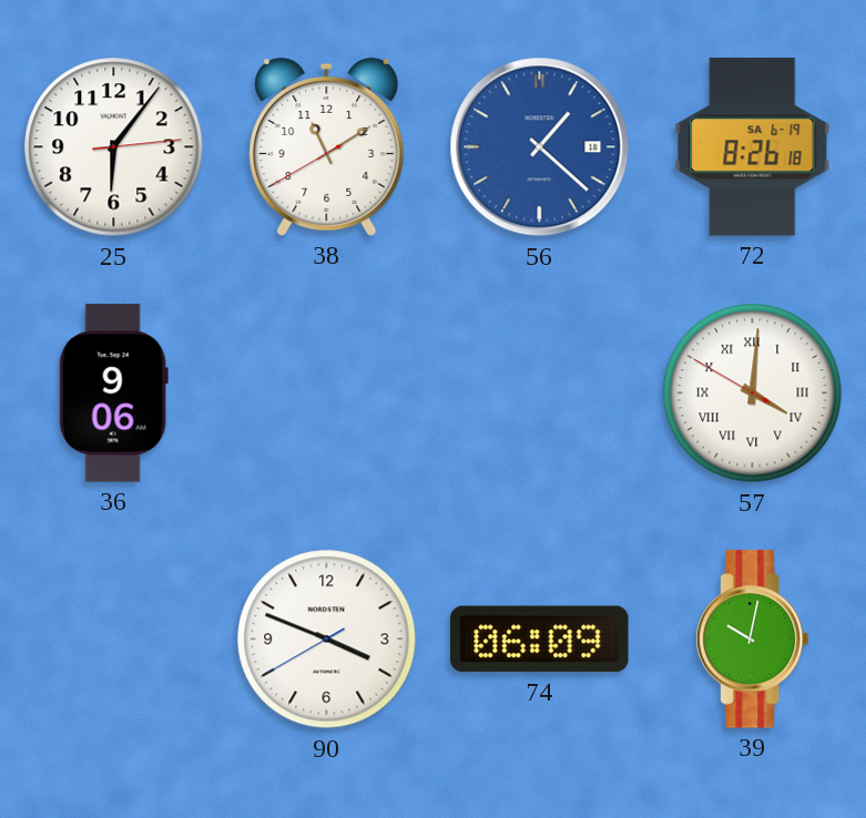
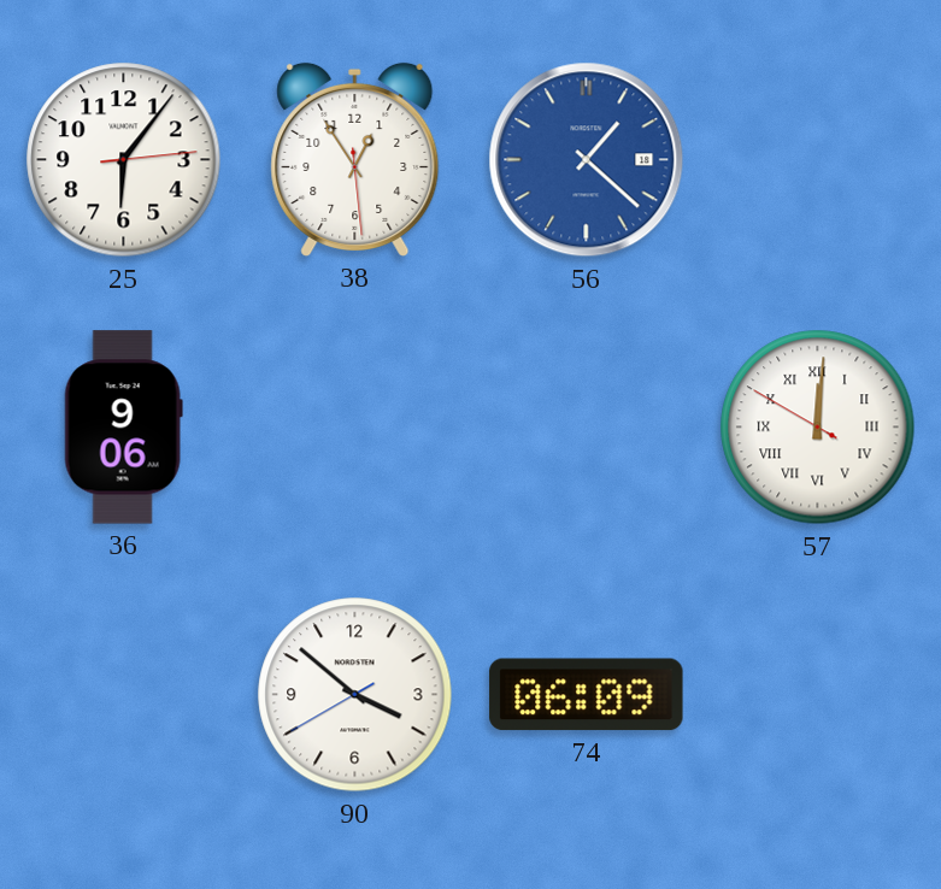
38: 11:09 -> 12:54 (355, 159)
72: 8:26 -> none (753, 147)
57: 4:00 -> 12:00 (818, 428)
90: 3:48 -> 3:51 (355, 695)
39: 10:02 -> none (753, 640)
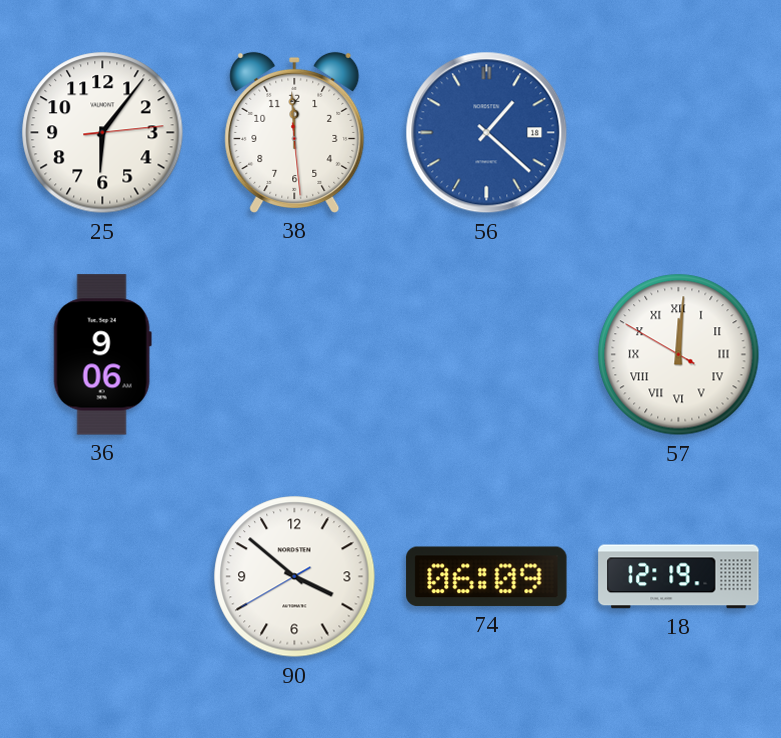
38: 12:54 -> 11:59 (295, 132)
18: none -> 12:19 (679, 577)
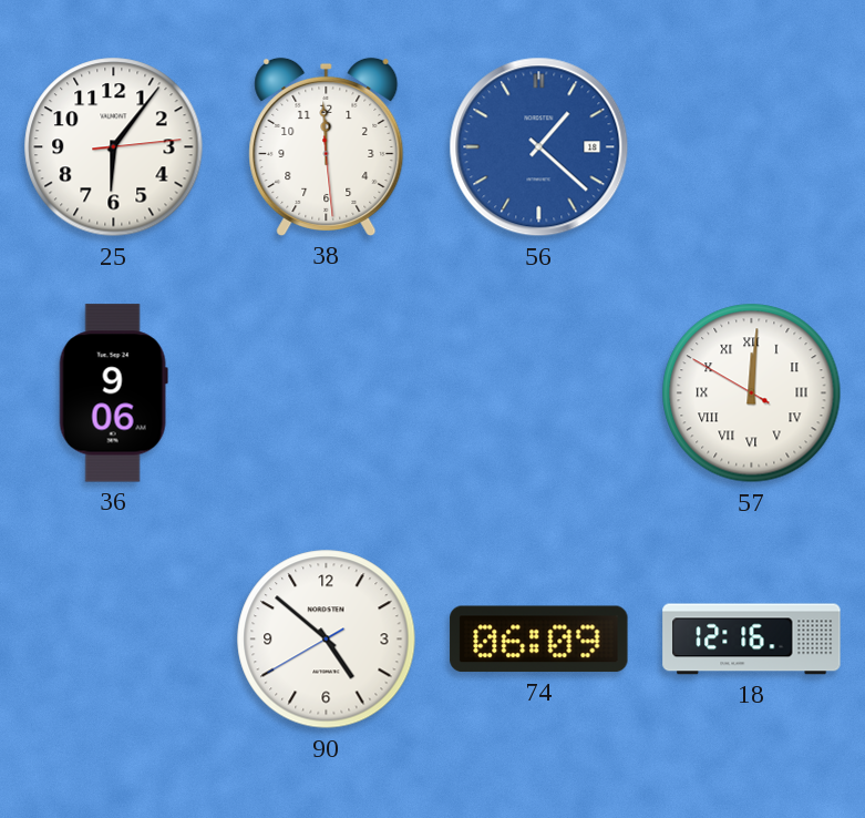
90: 3:51 -> 4:51 (327, 640)
18: 12:19 -> 12:16 (752, 640)
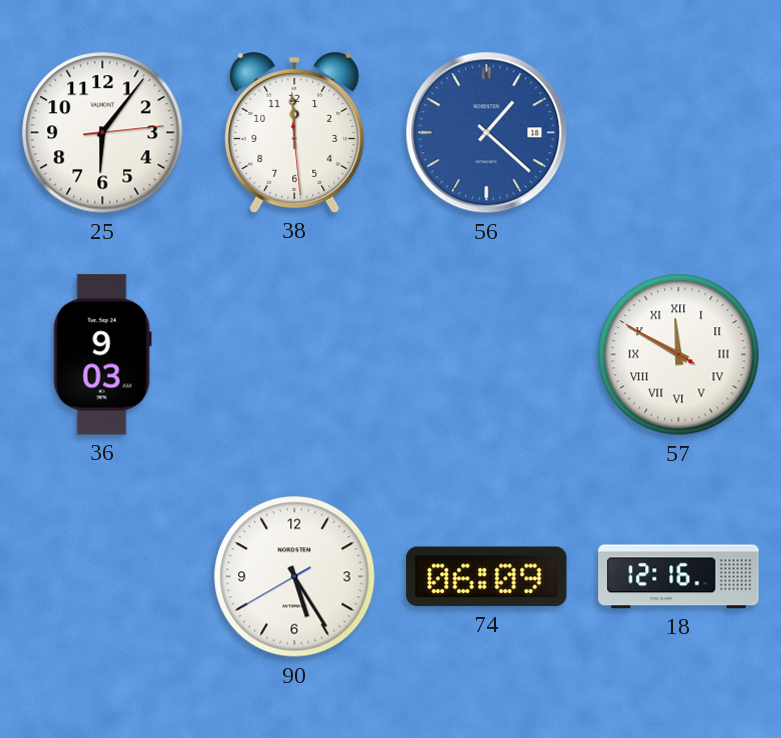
36: 9:06 -> 9:03 (102, 355)
57: 12:00 -> 11:49 (679, 355)
90: 4:51 -> 5:24 (295, 577)
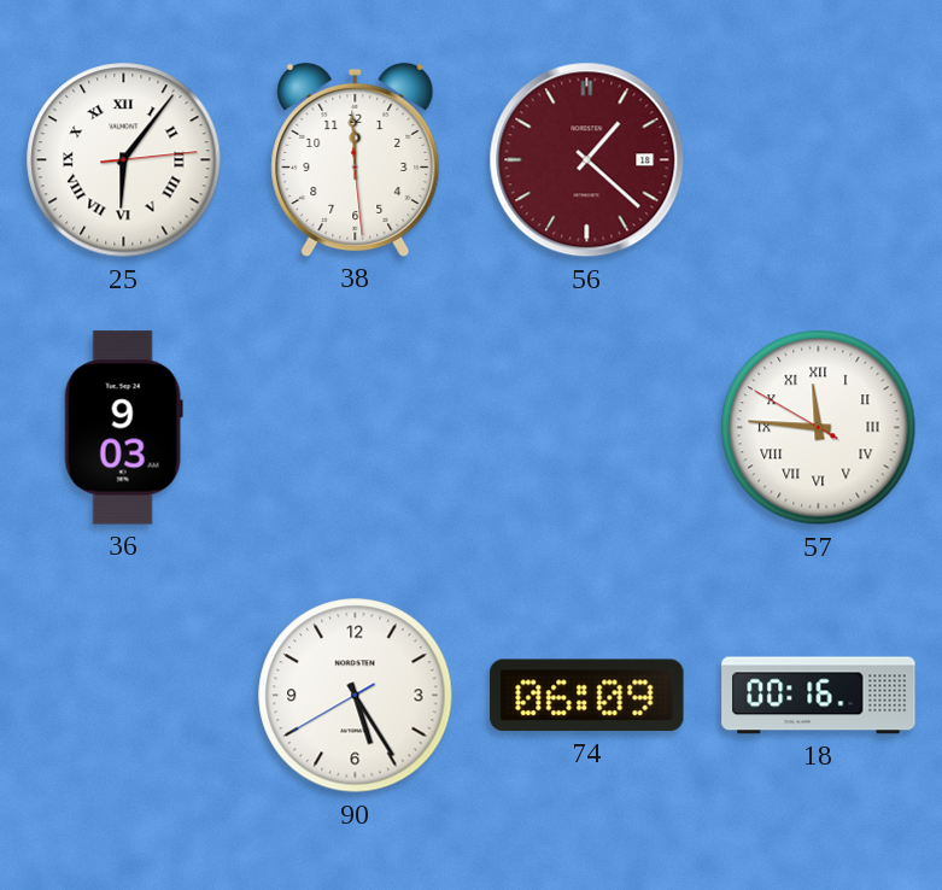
25 numerals: Arabic -> Roman (124, 160)
56 dial: blue -> burgundy (587, 160)
57: 11:49 -> 11:45 (819, 428)
18: 12:16 -> 00:16 (819, 696)
